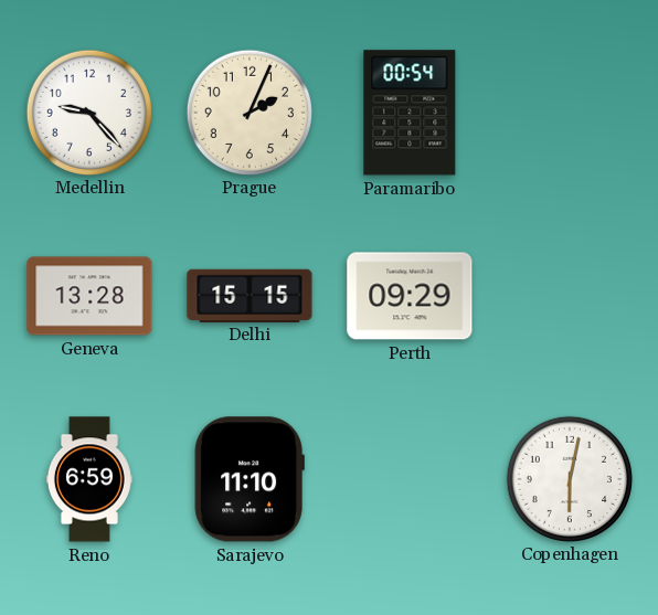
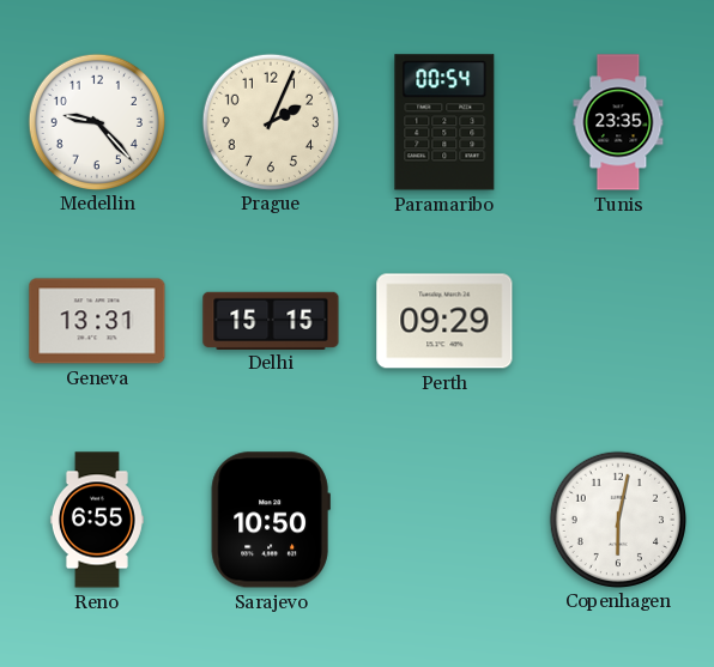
Tunis: none -> 23:35 (618, 122)
Geneva: 13:28 -> 13:31 (97, 321)
Reno: 6:59 -> 6:55 (97, 520)
Sarajevo: 11:10 -> 10:50 (271, 520)
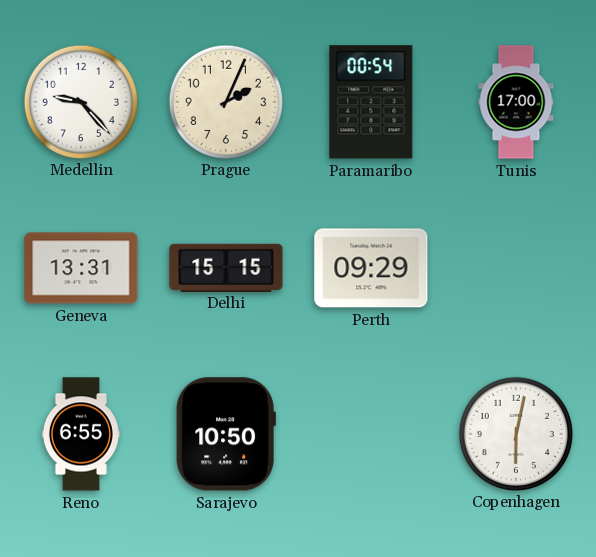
Tunis: 23:35 -> 17:00 (516, 102)
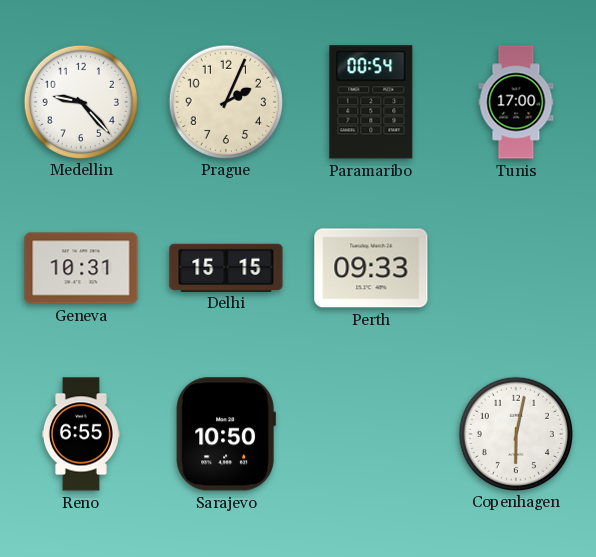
Geneva: 13:31 -> 10:31 (81, 268)
Perth: 09:29 -> 09:33 (371, 268)
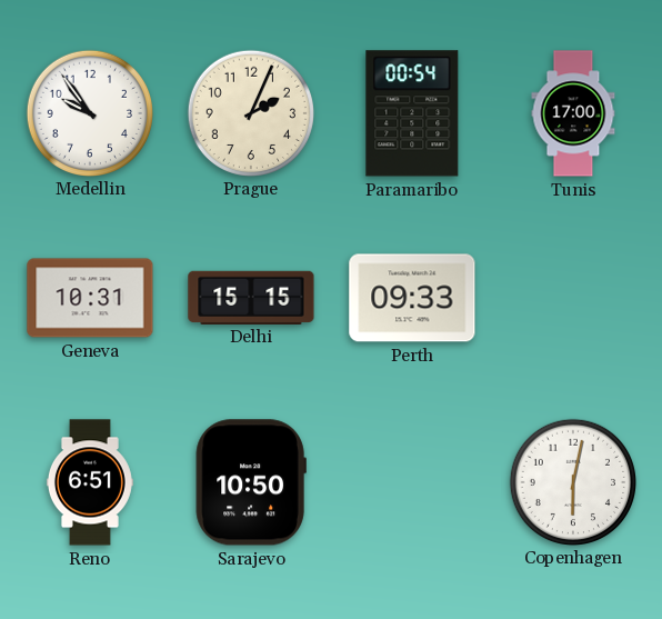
Medellin: 9:23 -> 9:54 (89, 112)
Reno: 6:55 -> 6:51 (90, 482)
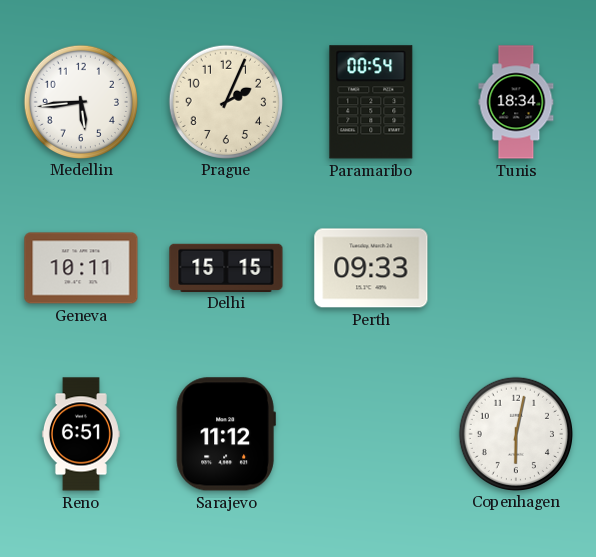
Medellin: 9:54 -> 5:44 (80, 101)
Tunis: 17:00 -> 18:34 (516, 102)
Geneva: 10:31 -> 10:11 (81, 268)
Sarajevo: 10:50 -> 11:12 (226, 434)
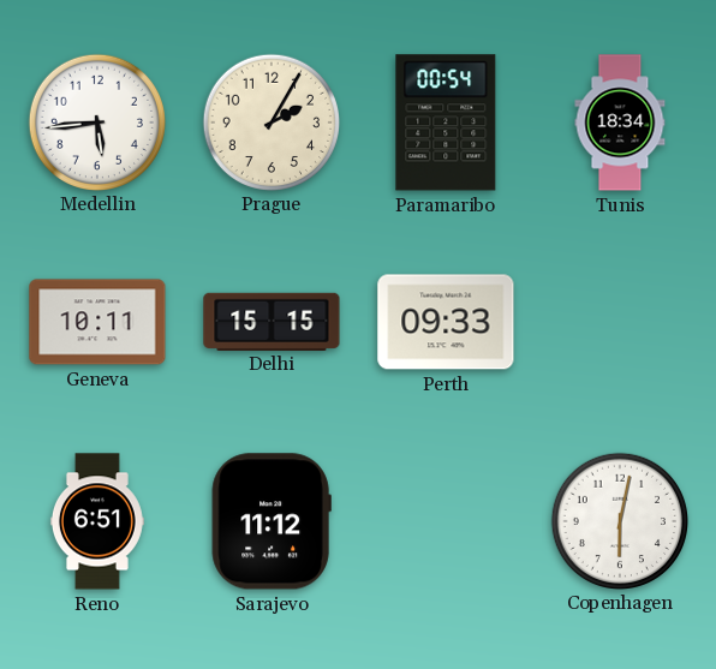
Prague: 2:04 -> 2:05 (270, 121)
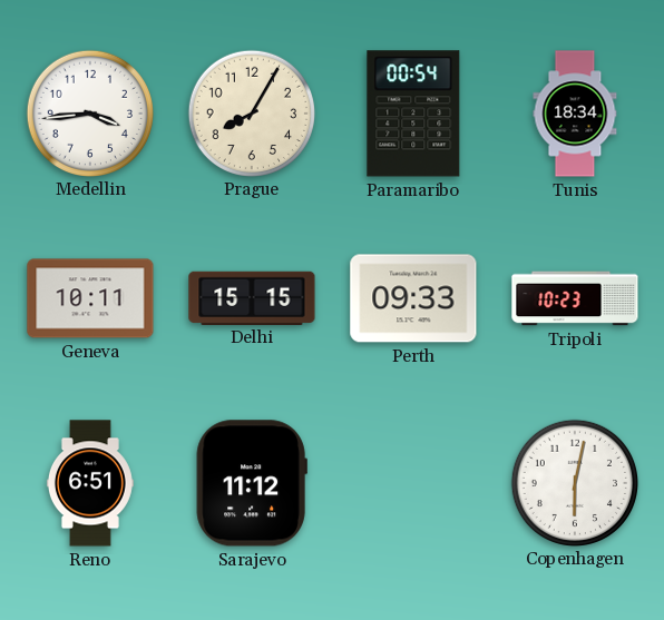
Medellin: 5:44 -> 3:44 (89, 112)
Prague: 2:05 -> 8:05 (251, 112)
Tripoli: none -> 10:23 (575, 298)
